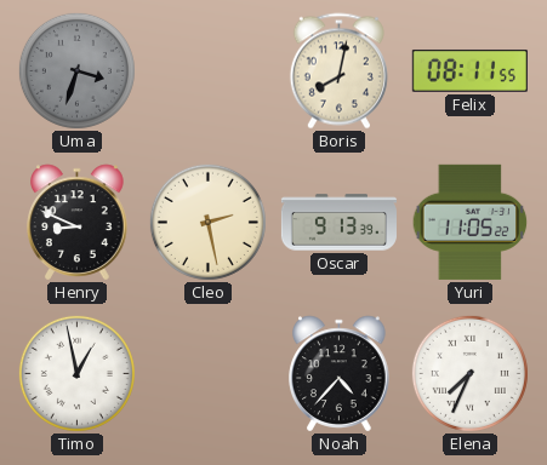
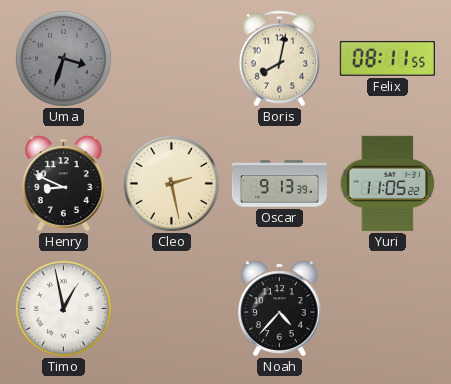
Elena: 7:34 -> none (469, 373)
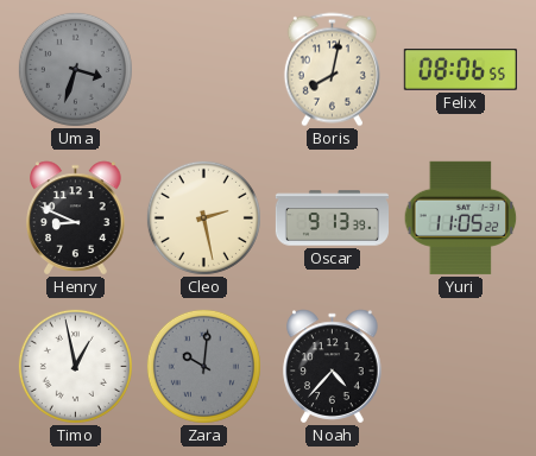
Felix: 08:11 -> 08:06 (460, 69)
Zara: none -> 10:01 (203, 366)
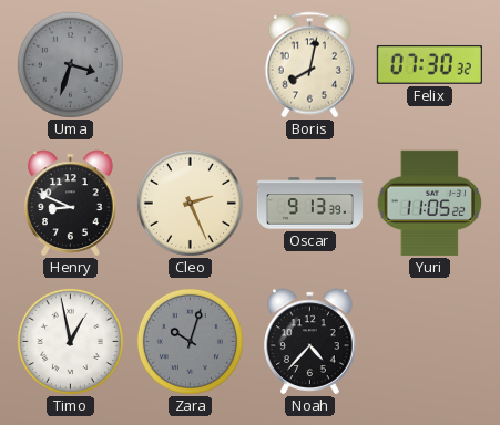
Felix: 08:06 -> 07:30 (429, 64)
Cleo: 2:28 -> 2:26 (190, 203)
Zara: 10:01 -> 10:03 (190, 341)
